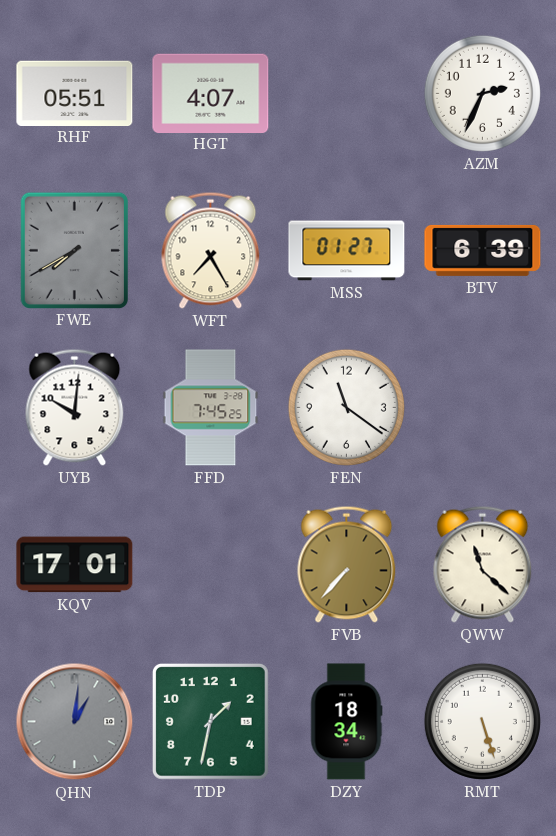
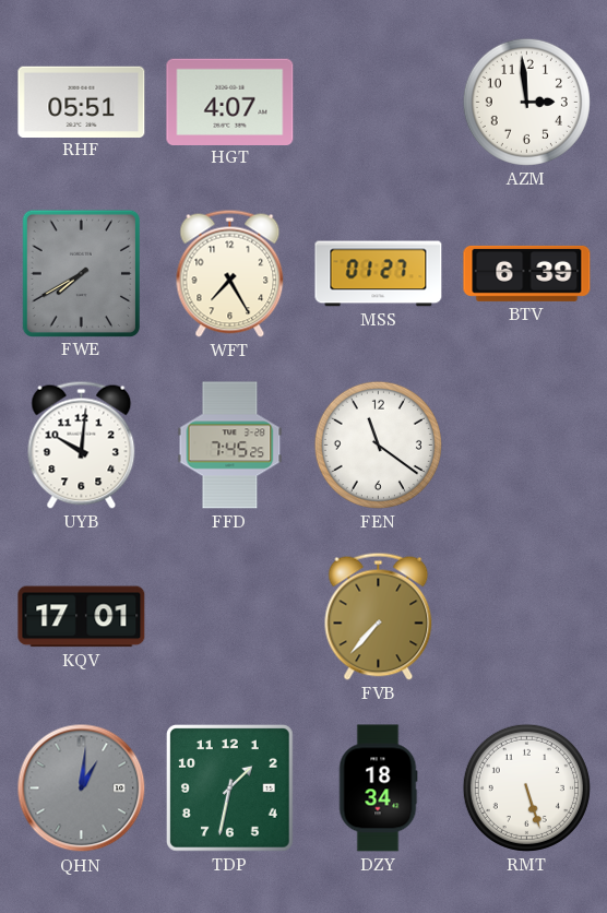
AZM: 2:34 -> 2:59 (526, 102)
QWW: 11:22 -> none (483, 564)
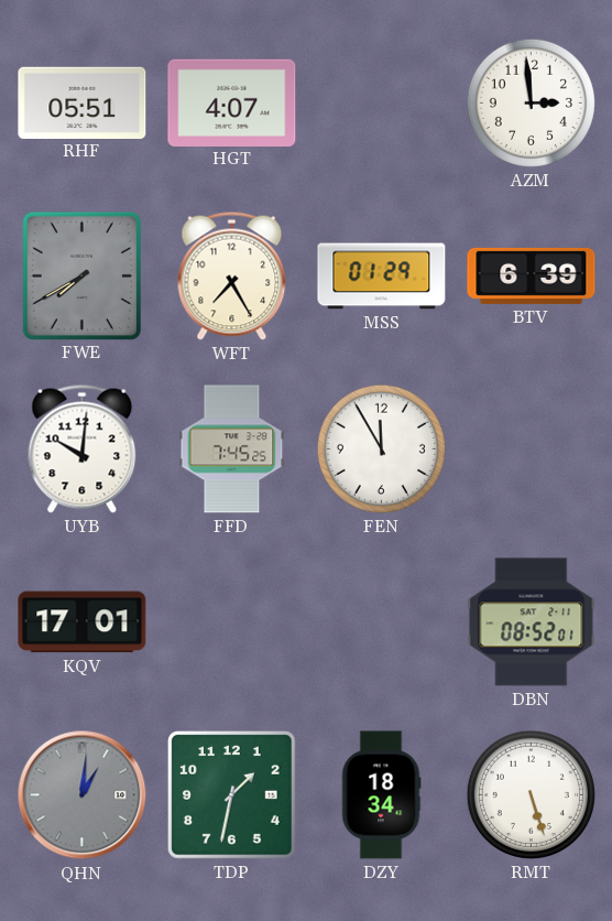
MSS: 01:27 -> 01:29 (382, 277)
FEN: 11:21 -> 11:55 (381, 448)
FVB: 7:37 -> none (379, 616)
DBN: none -> 08:52 (532, 622)
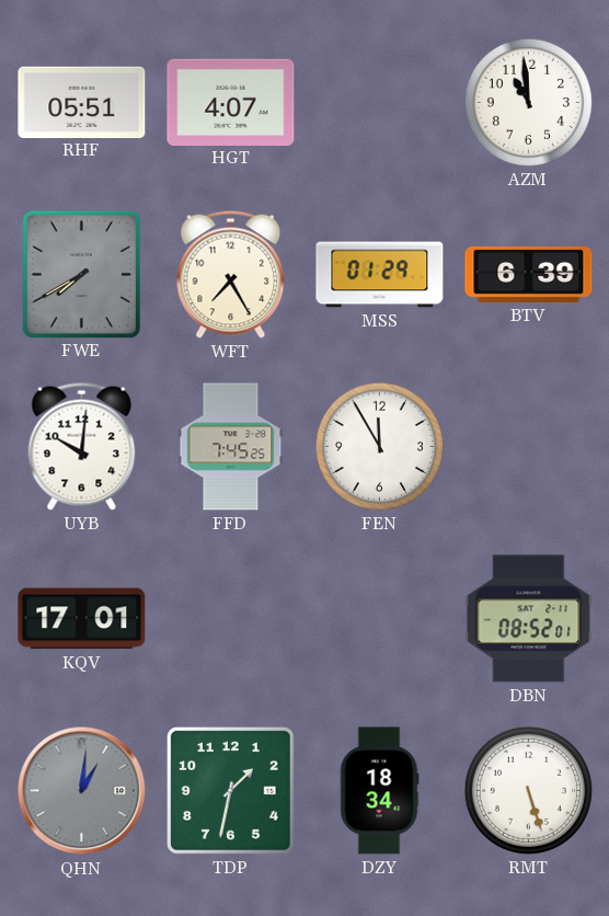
AZM: 2:59 -> 10:59 (528, 102)
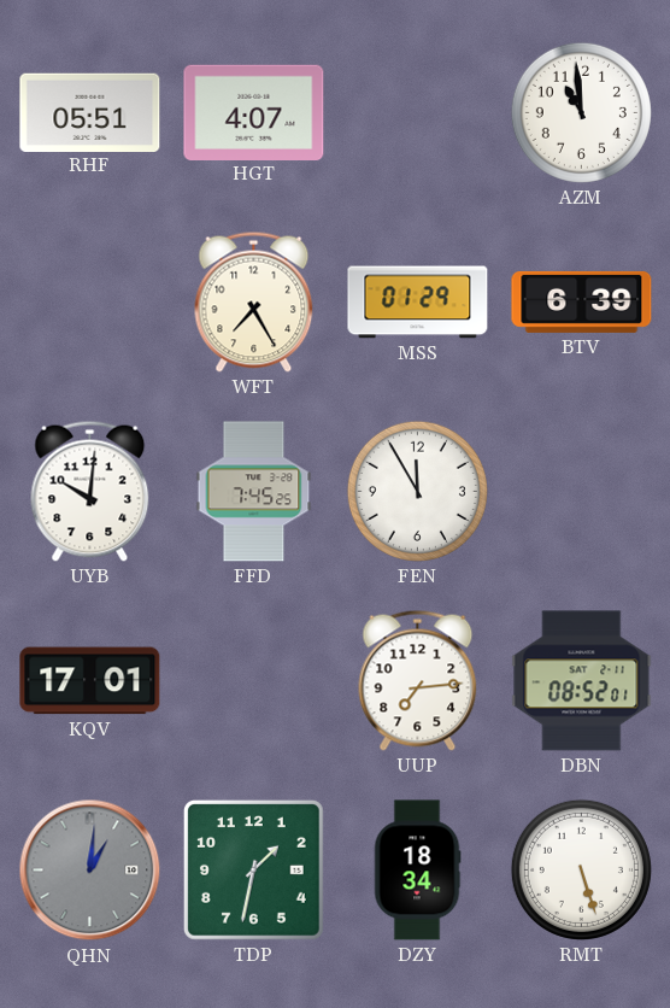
FWE: 7:40 -> none (81, 274)
UUP: none -> 7:14 (418, 680)
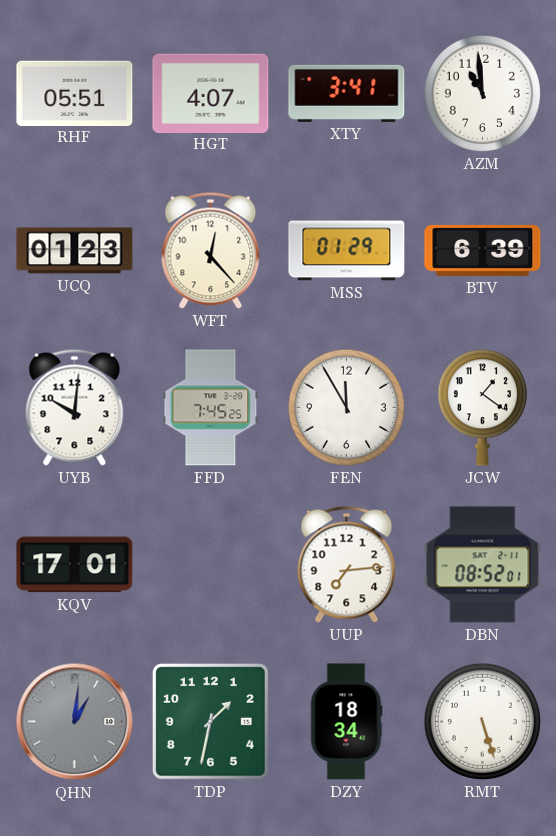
XTY: none -> 3:41 (347, 93)
UCQ: none -> 01:23 (75, 251)
WFT: 7:25 -> 12:23 (211, 250)
JCW: none -> 1:21 (482, 408)
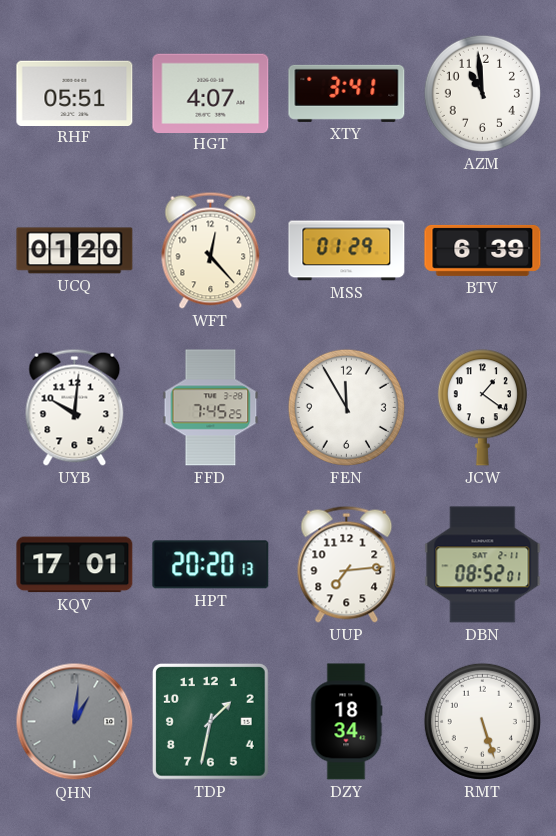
UCQ: 01:23 -> 01:20 (75, 251)
HPT: none -> 20:20 (211, 565)
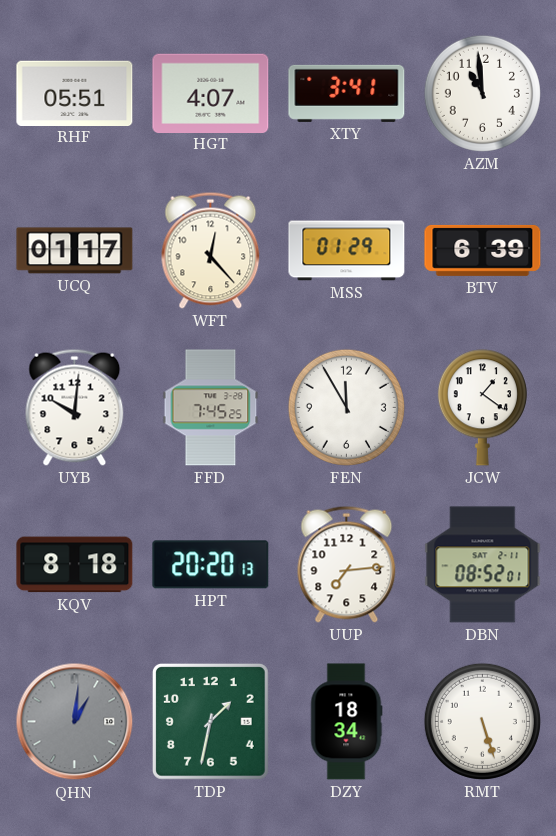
UCQ: 01:20 -> 01:17 (75, 251)
KQV: 17:01 -> 8:18 (75, 565)
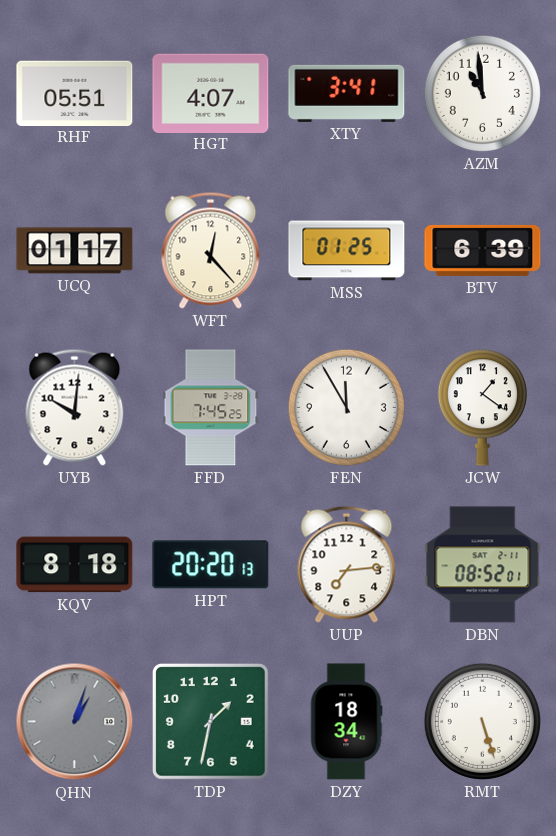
MSS: 01:29 -> 01:25 (347, 251)
QHN: 1:01 -> 1:03 (75, 722)
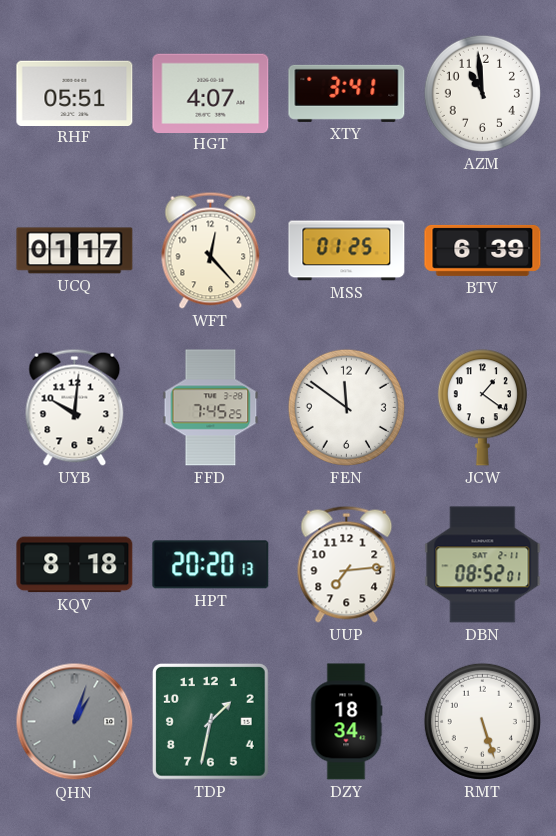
FEN: 11:55 -> 11:51 (346, 407)
